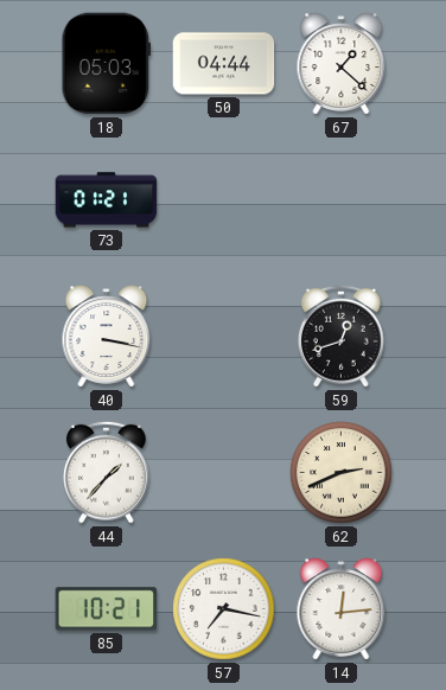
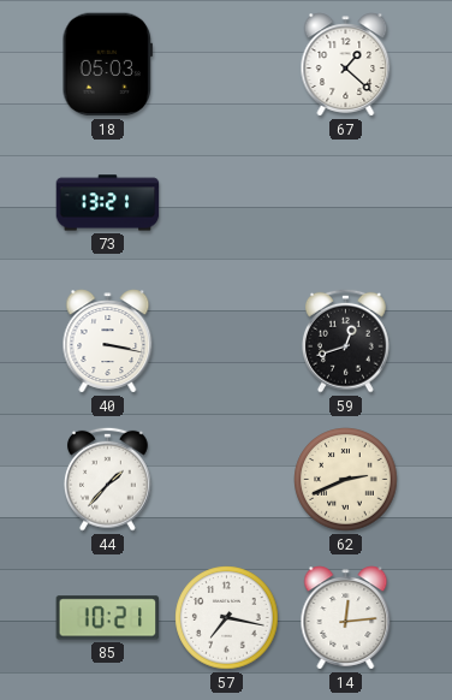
50: 04:44 -> none (224, 64)
73: 01:21 -> 13:21 (108, 203)
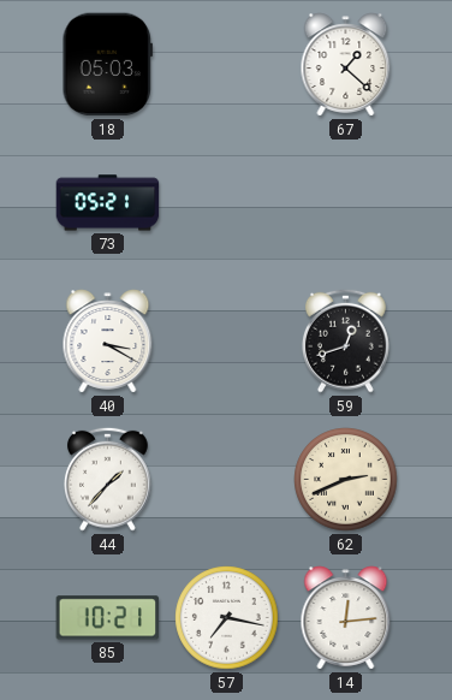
73: 13:21 -> 05:21 (108, 203)
40: 3:17 -> 3:20 (108, 342)
